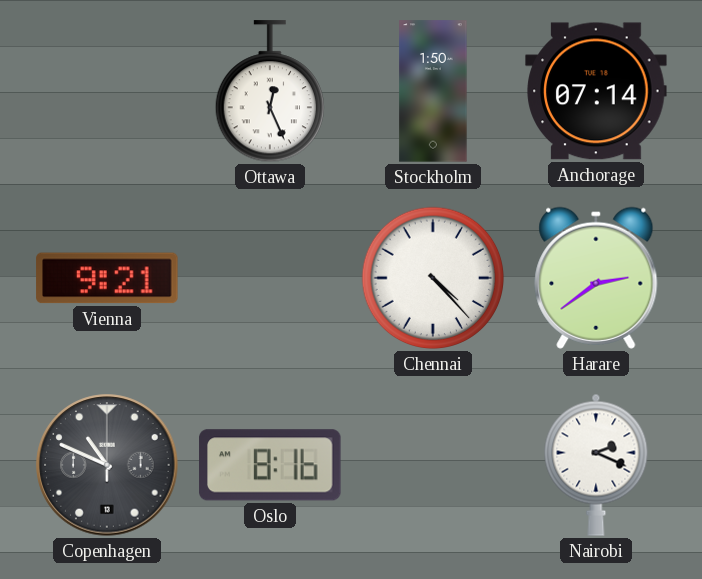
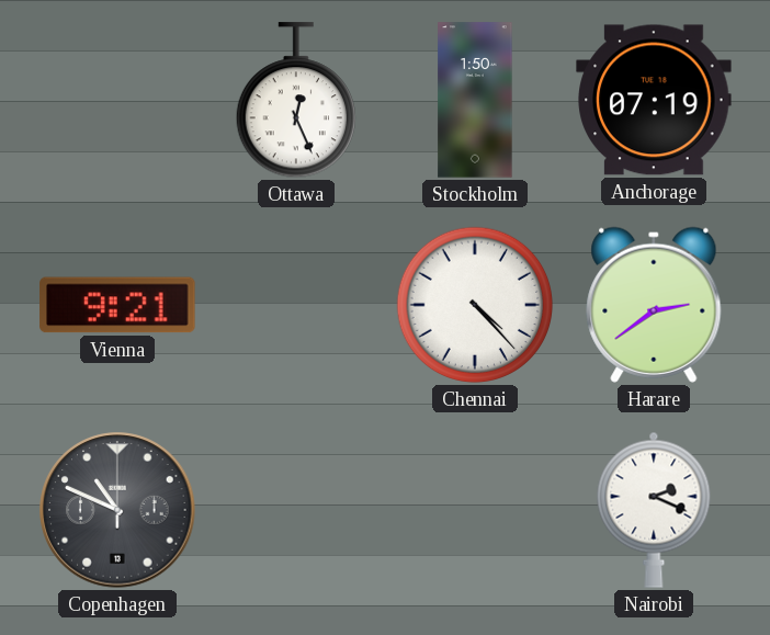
Anchorage: 07:14 -> 07:19 (654, 100)
Oslo: 8:16 -> none (270, 465)
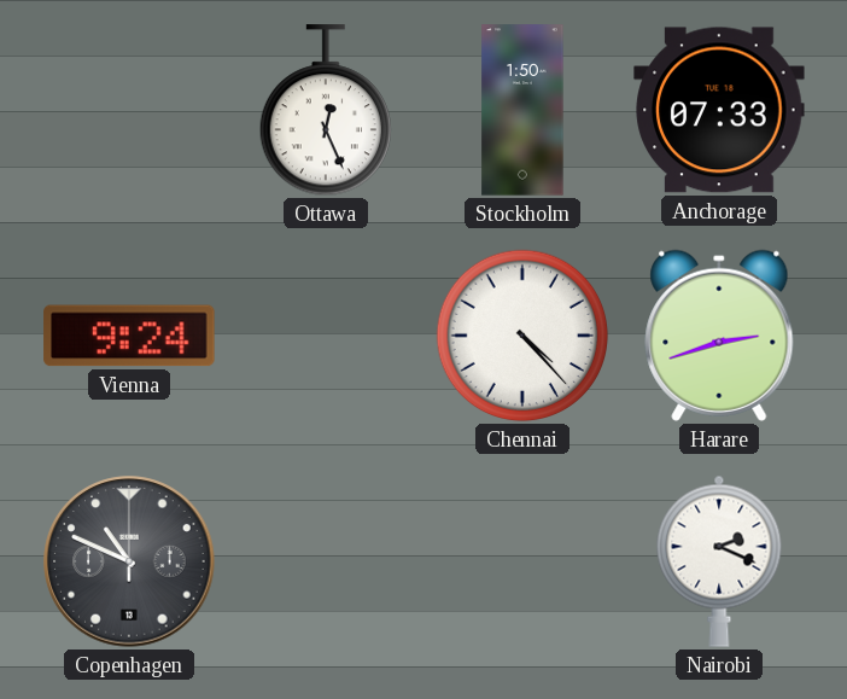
Anchorage: 07:19 -> 07:33 (719, 110)
Vienna: 9:21 -> 9:24 (129, 336)
Harare: 2:39 -> 2:42 (719, 336)
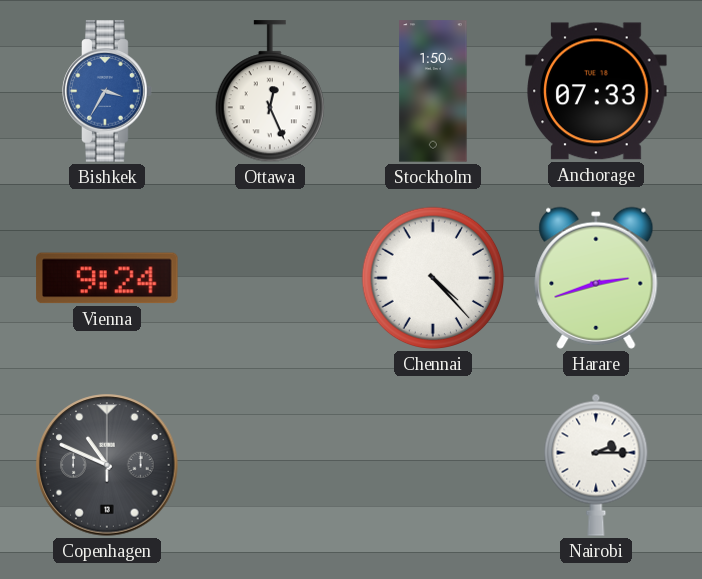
Bishkek: none -> 3:35 (107, 91)
Nairobi: 2:19 -> 2:15 (596, 465)
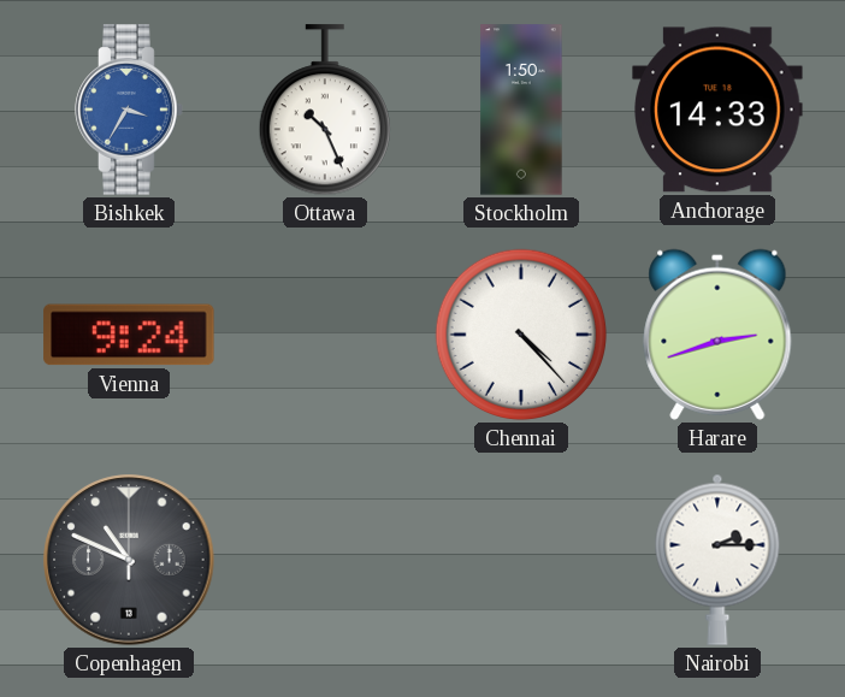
Ottawa: 12:26 -> 10:26 (325, 111)
Anchorage: 07:33 -> 14:33 (717, 110)
